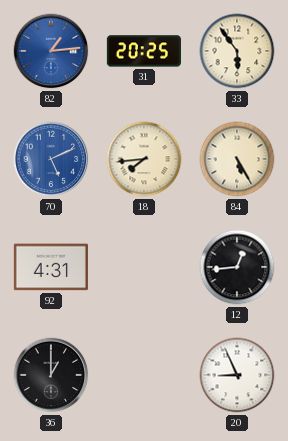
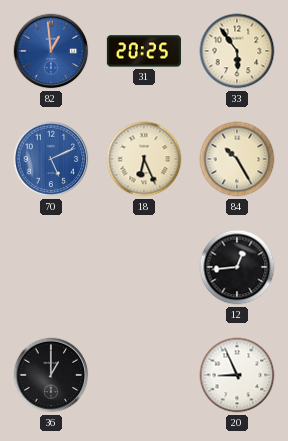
82: 1:14 -> 12:59 (51, 51)
18: 7:44 -> 6:26 (144, 159)
84: 5:25 -> 10:25 (237, 159)
92: 4:31 -> none (51, 267)
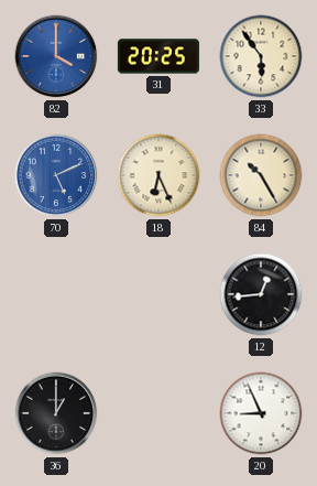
82: 12:59 -> 4:00 (56, 56)
